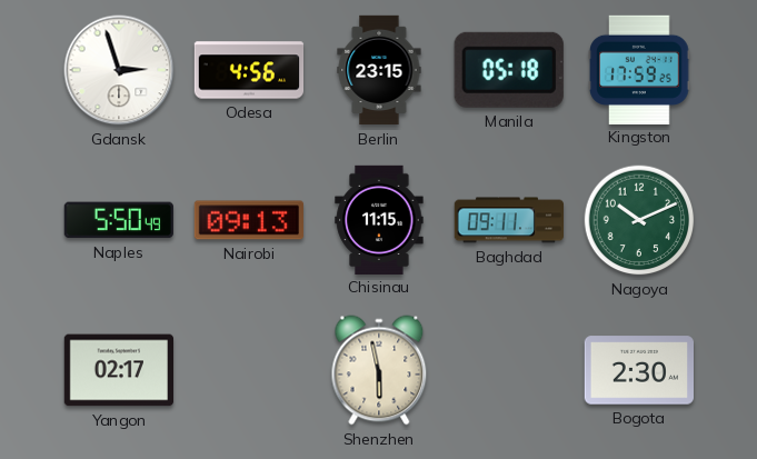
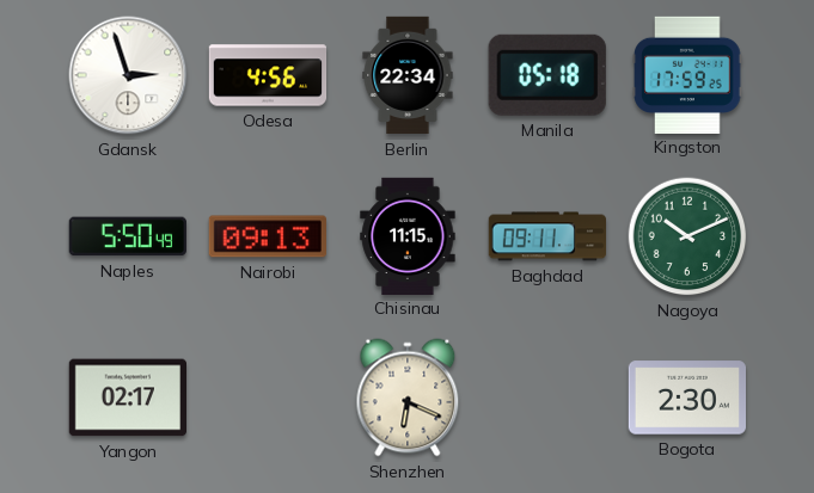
Berlin: 23:15 -> 22:34 (408, 75)
Shenzhen: 5:58 -> 6:19 (408, 398)
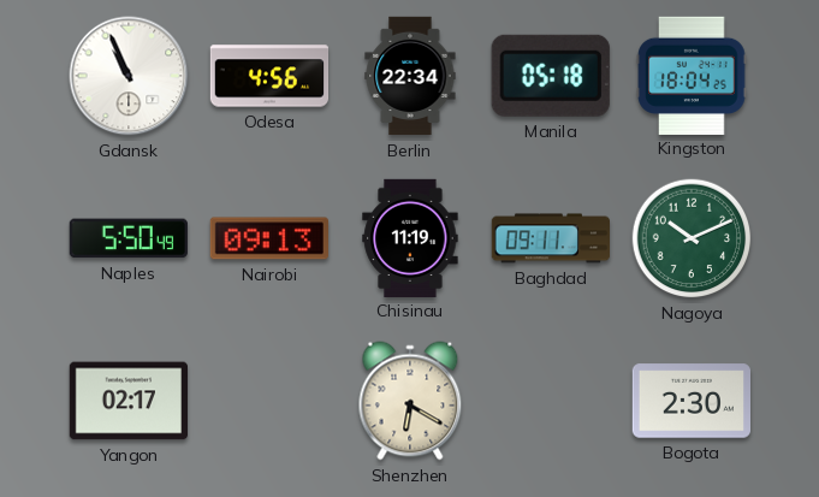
Gdansk: 2:57 -> 10:56 (129, 76)
Kingston: 17:59 -> 18:04 (692, 75)
Chisinau: 11:15 -> 11:19 (410, 237)
Shenzhen: 6:19 -> 6:20 (410, 401)
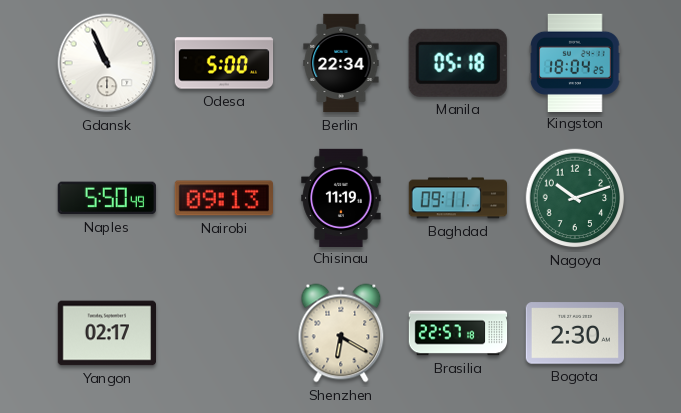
Odesa: 4:56 -> 5:00 (224, 63)
Nagoya: 10:11 -> 10:12 (575, 198)
Brasilia: none -> 22:57 (458, 333)
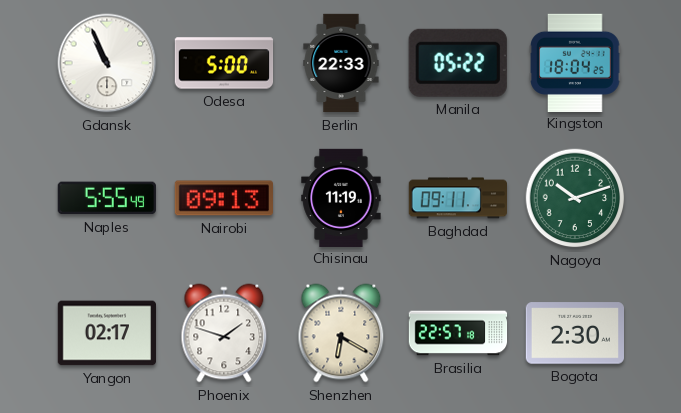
Berlin: 22:34 -> 22:33 (341, 63)
Manila: 05:18 -> 05:22 (458, 63)
Naples: 5:50 -> 5:55 (107, 198)
Phoenix: none -> 1:48 (224, 333)
